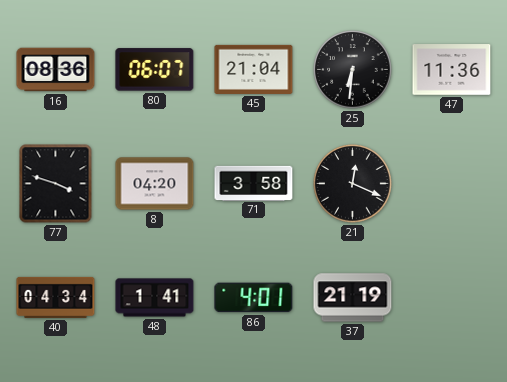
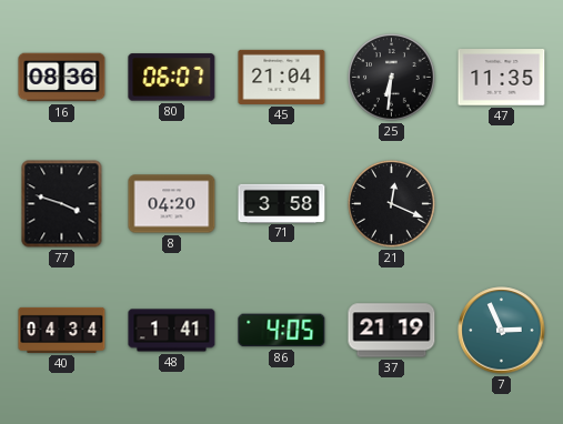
47: 11:36 -> 11:35 (502, 78)
86: 4:01 -> 4:05 (282, 331)
7: none -> 2:56 (502, 331)
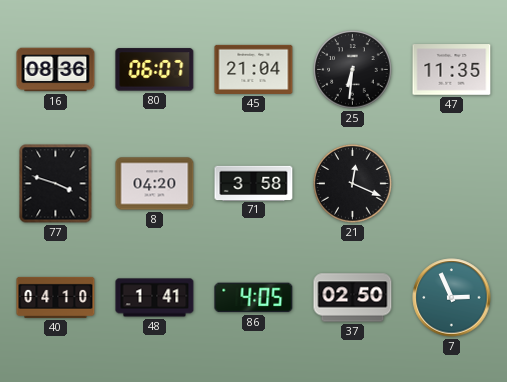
40: 04:34 -> 04:10 (56, 297)
37: 21:19 -> 02:50 (353, 298)
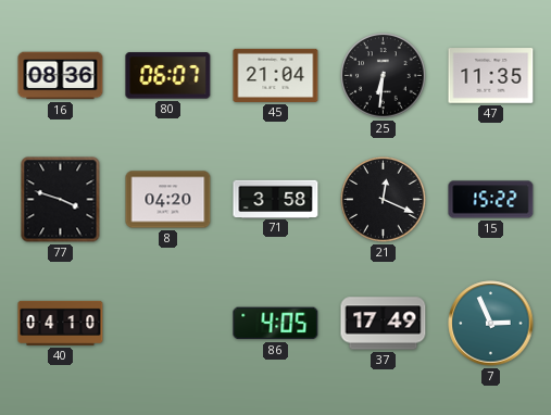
15: none -> 15:22 (491, 200)
48: 1:41 -> none (155, 298)
37: 02:50 -> 17:49 (384, 324)
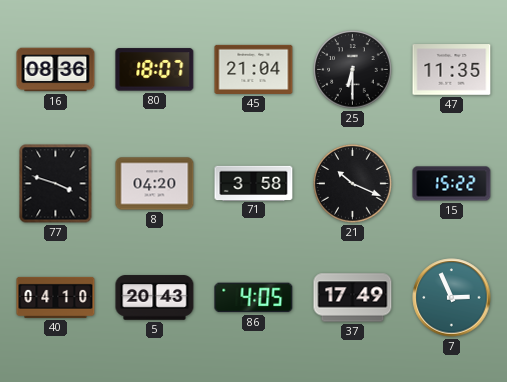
80: 06:07 -> 18:07 (155, 70)
25: 6:31 -> 6:30 (353, 70)
21: 12:19 -> 10:19 (353, 184)
5: none -> 20:43 (155, 298)
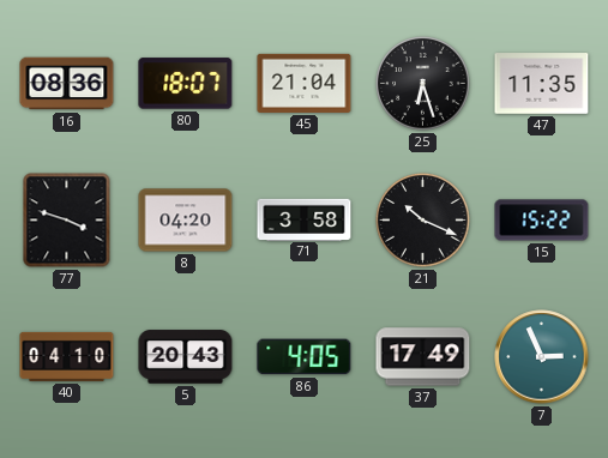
25: 6:30 -> 6:27 (423, 84)
